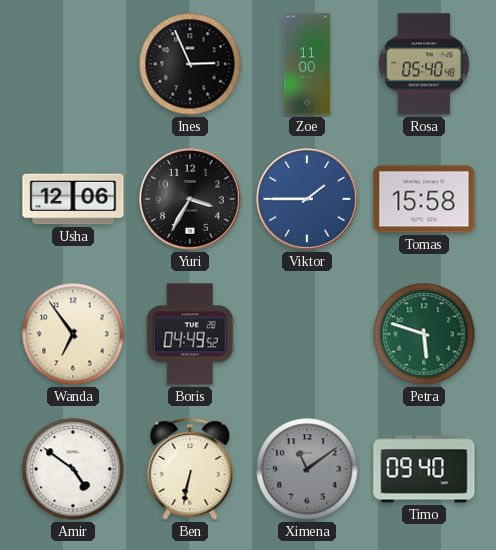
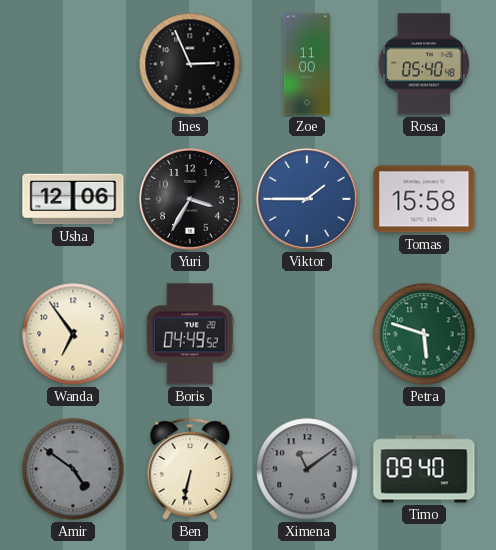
Amir dial: white -> grey (73, 469)
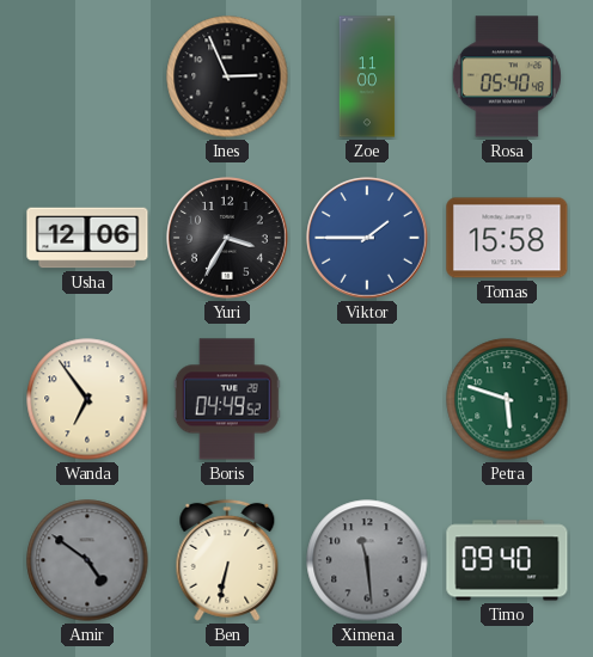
Ximena: 11:09 -> 11:29 (367, 560)
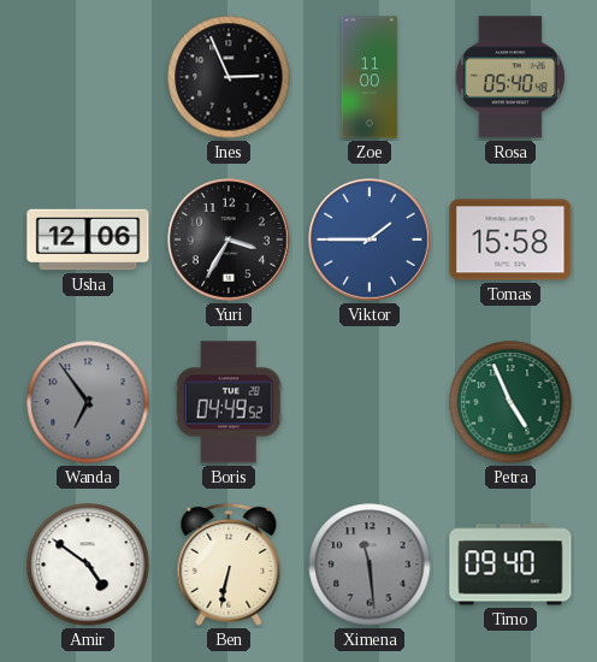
Wanda dial: cream -> grey (88, 402)
Petra: 5:48 -> 4:56 (510, 402)
Amir dial: grey -> white (88, 565)
